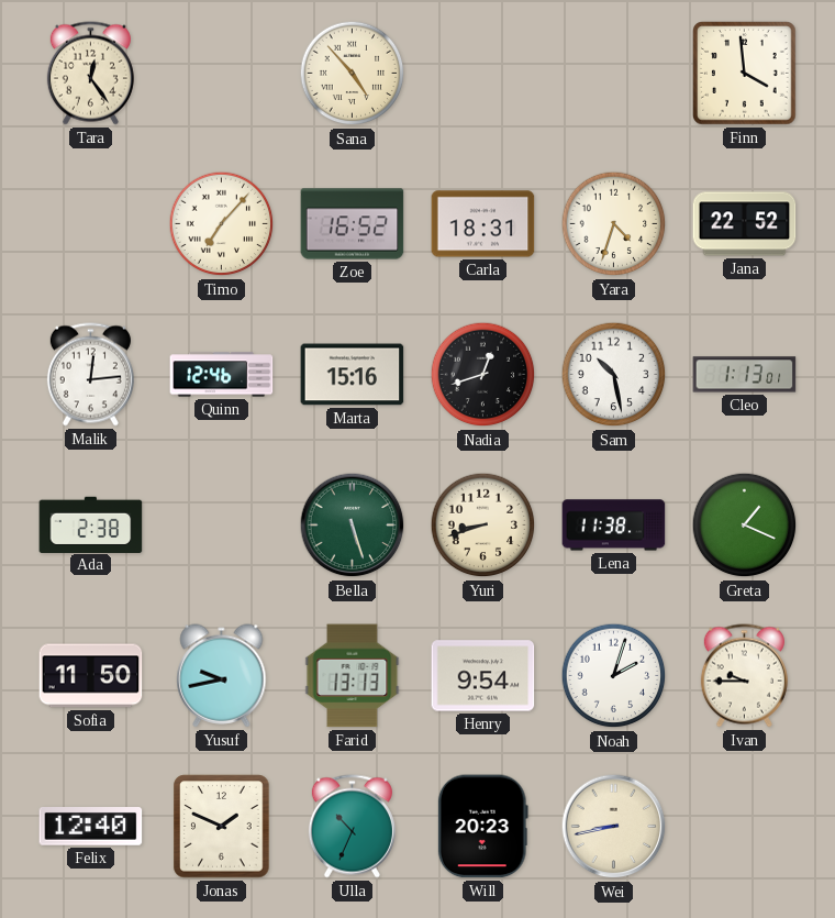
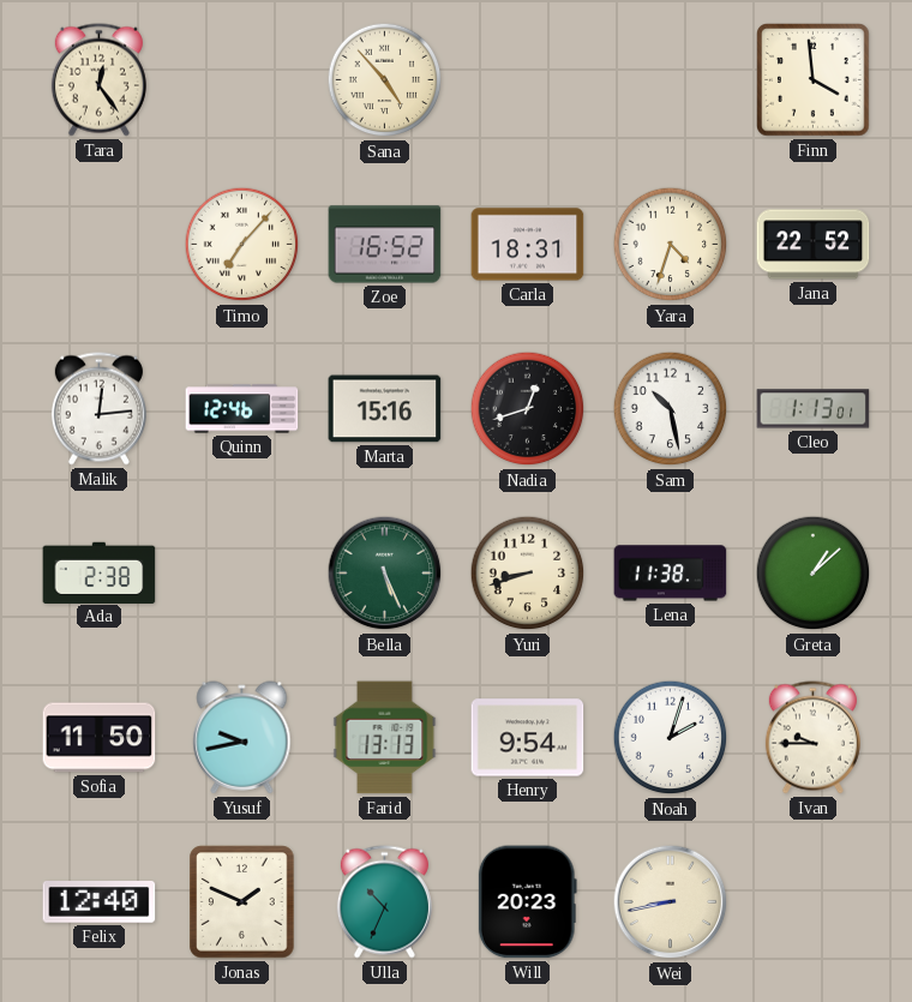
Bella: 5:27 -> 5:26 (385, 574)
Greta: 1:19 -> 1:08 (814, 574)
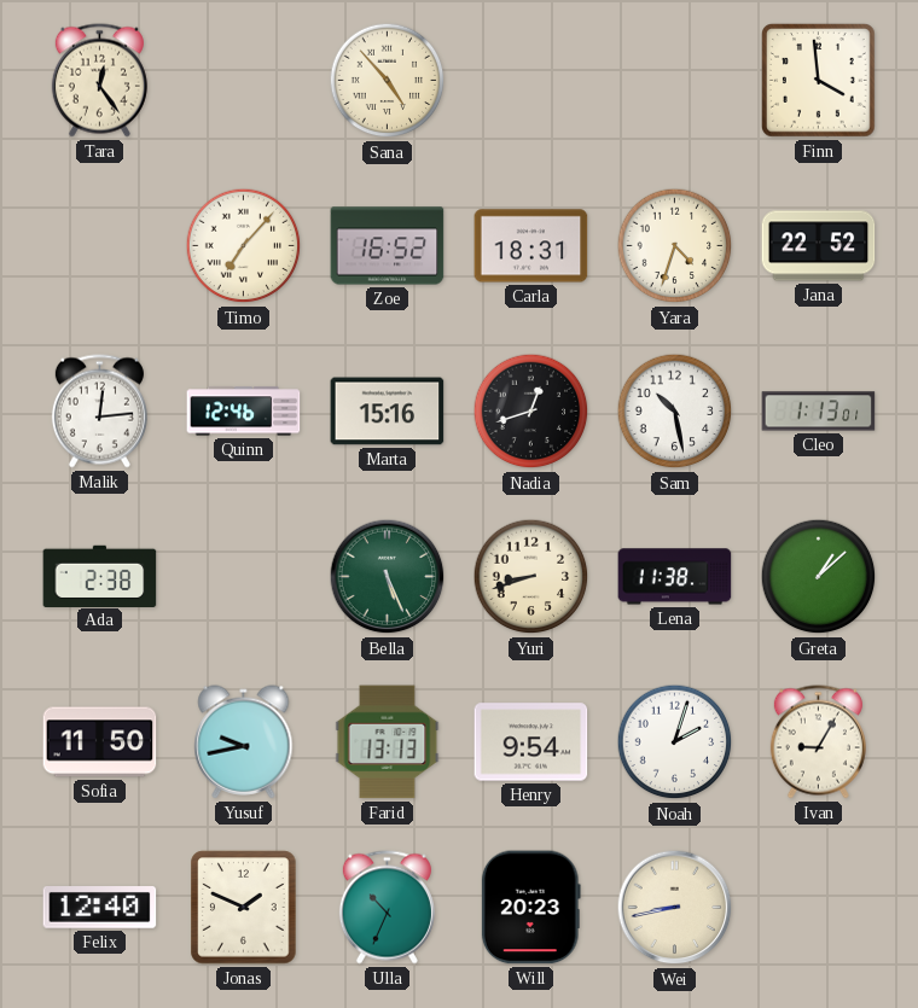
Ivan: 9:45 -> 9:05 (818, 742)
